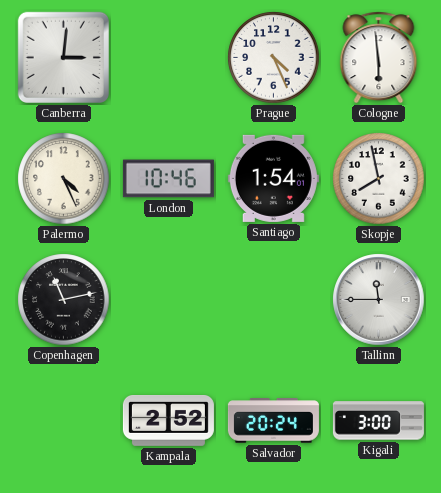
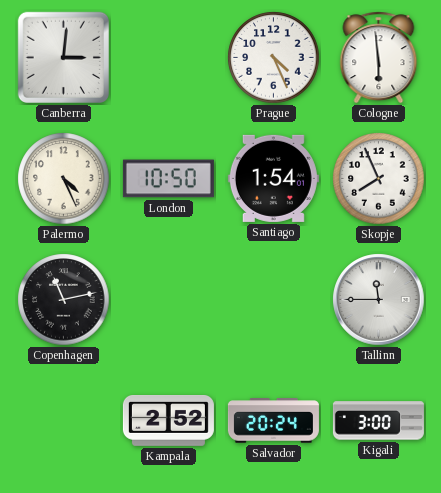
London: 10:46 -> 10:50 (168, 179)
Skopje: 7:58 -> 7:56 (379, 179)
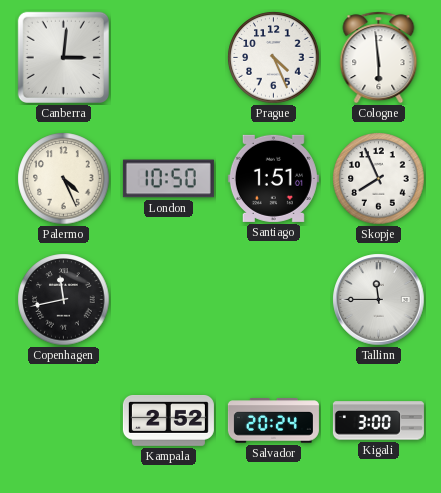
Santiago: 1:54 -> 1:51 (273, 178)
Copenhagen: 11:13 -> 11:43 (64, 300)
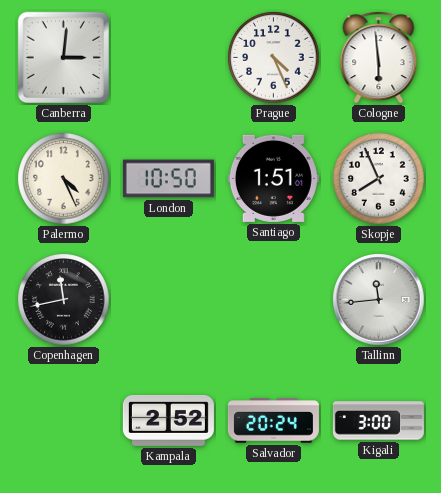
Tallinn: 11:45 -> 11:44 (379, 300)
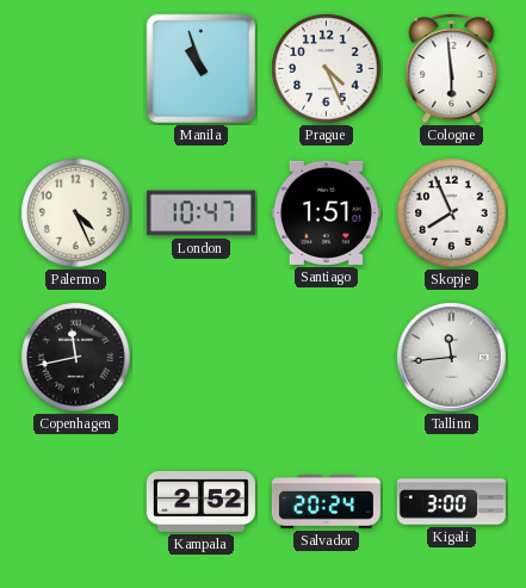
Canberra: 3:01 -> none (63, 57)
Manila: none -> 10:57 (200, 68)
London: 10:50 -> 10:47 (200, 213)
